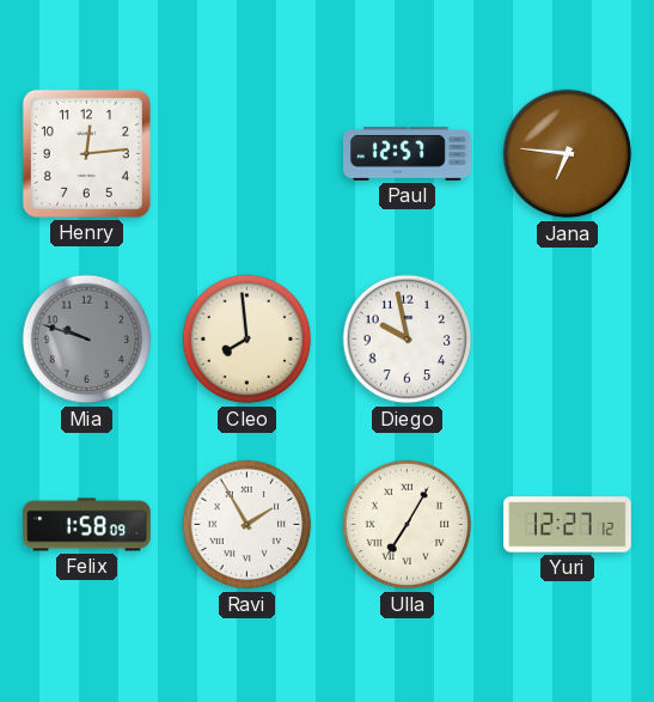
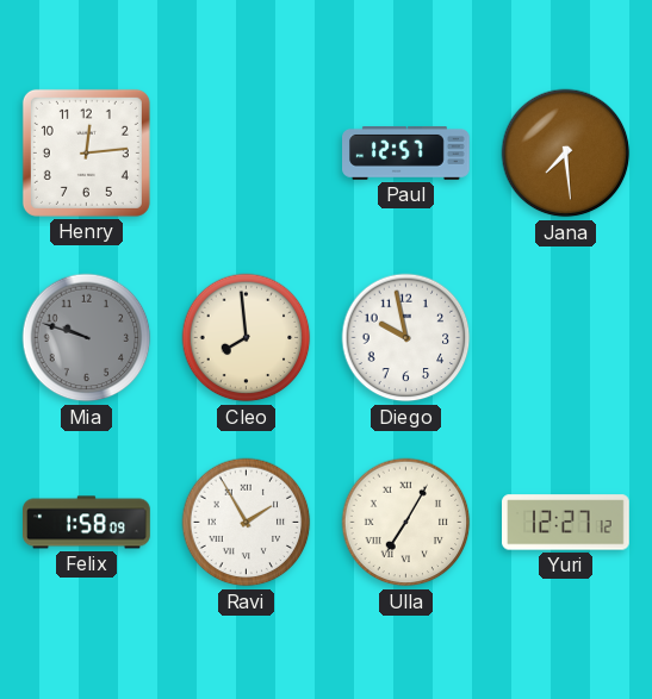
Jana: 6:46 -> 7:29 (566, 154)
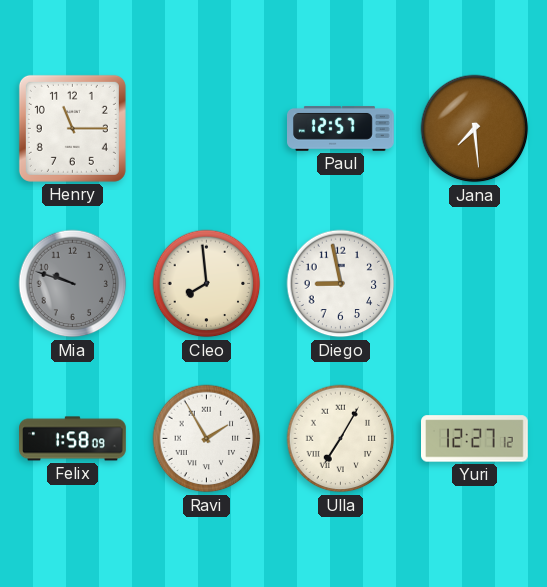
Henry: 12:14 -> 11:15 (72, 128)
Diego: 9:58 -> 8:58 (341, 284)
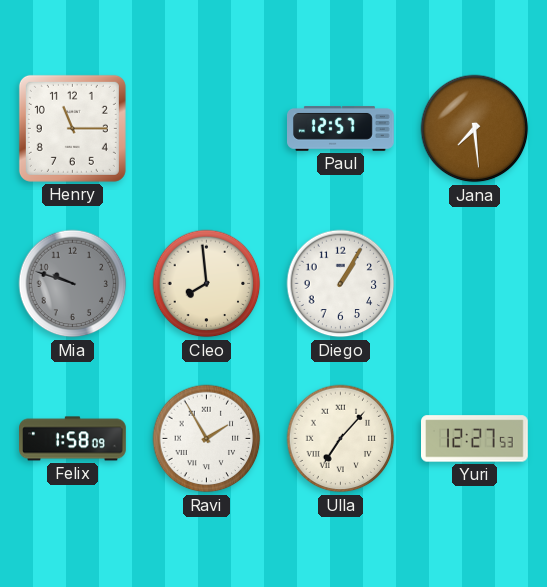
Diego: 8:58 -> 1:05 (341, 284)
Ulla: 7:05 -> 7:07 (341, 439)
Yuri: 12:27:12 -> 12:27:53 (475, 439)
